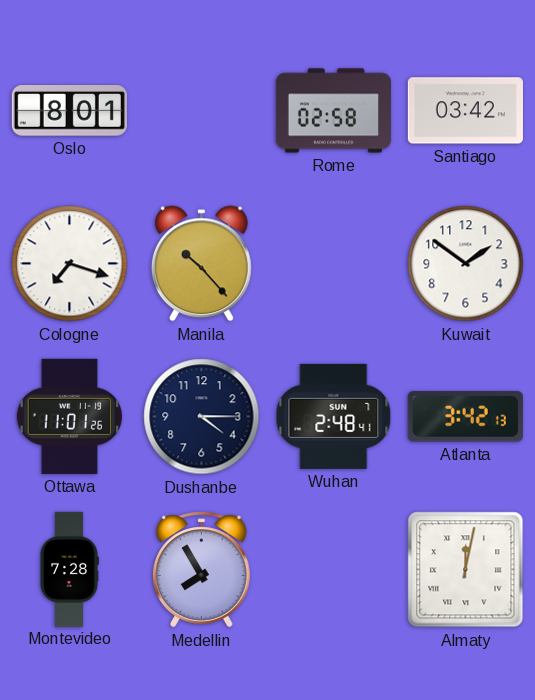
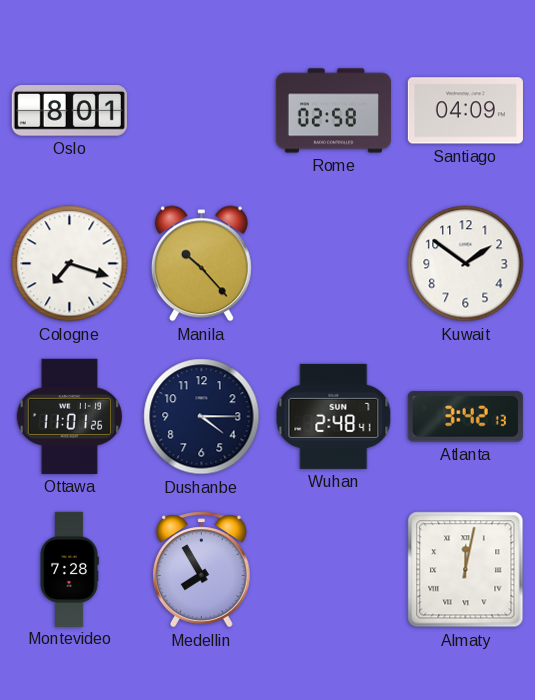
Santiago: 03:42 -> 04:09 (465, 111)
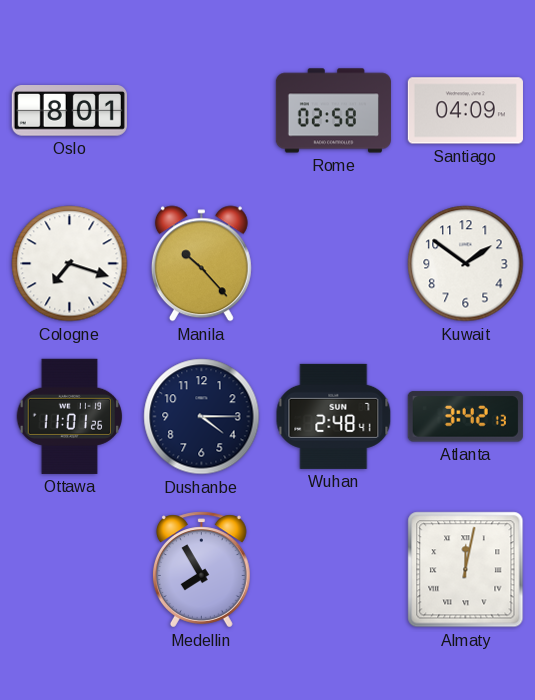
Montevideo: 7:28 -> none (69, 569)
